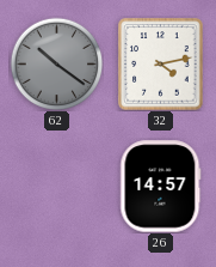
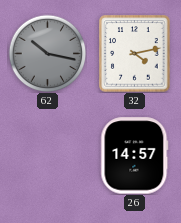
62: 10:21 -> 10:17 (47, 53)
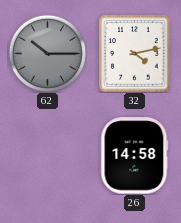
62: 10:17 -> 10:15 (47, 53)
26: 14:57 -> 14:58 (135, 156)
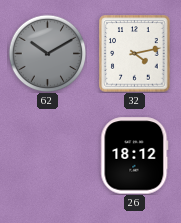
62: 10:15 -> 10:10 (47, 53)
26: 14:58 -> 18:12 (135, 156)
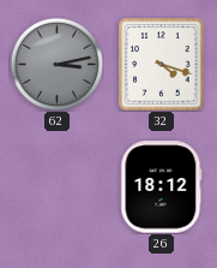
62: 10:10 -> 3:13 (56, 64)
32: 4:13 -> 4:18 (162, 65)
